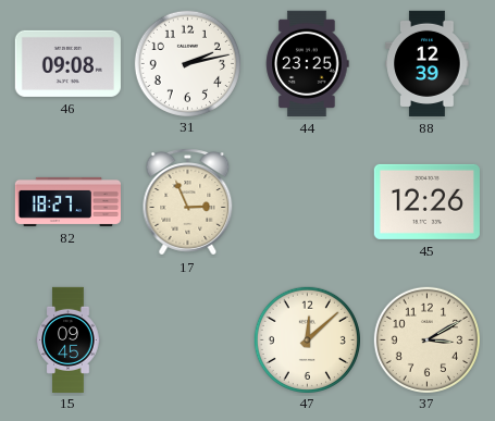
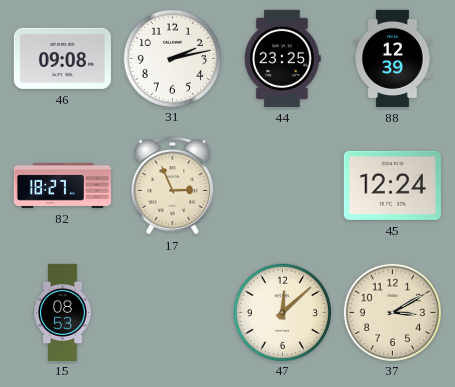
45: 12:26 -> 12:24 (392, 185)
15: 09:45 -> 08:53 (63, 312)
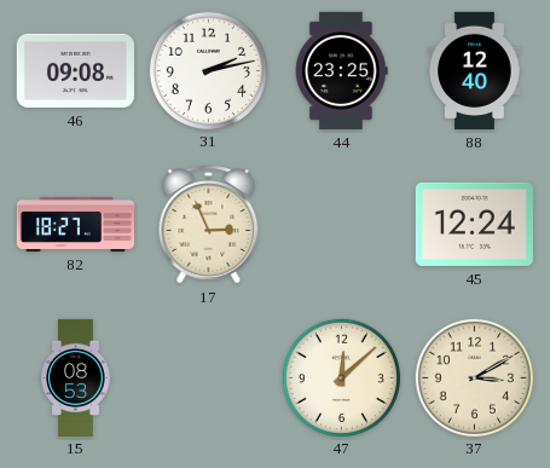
88: 12:39 -> 12:40 (475, 70)
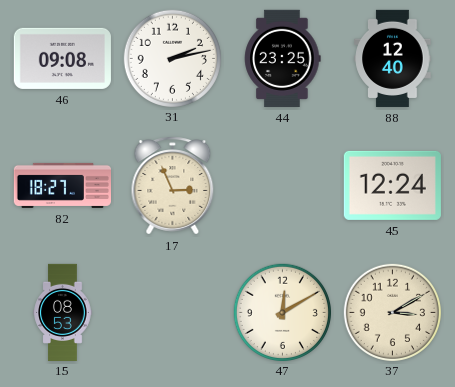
47: 12:08 -> 12:10 (282, 312)
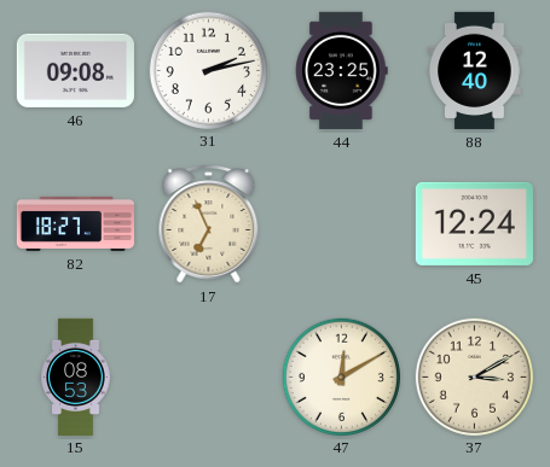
17: 2:56 -> 6:56 (209, 224)
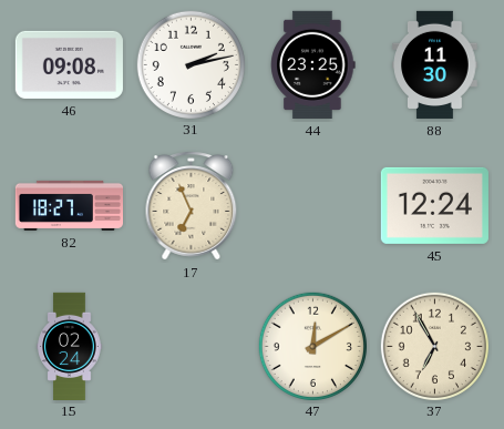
88: 12:40 -> 11:30 (435, 64)
15: 08:53 -> 02:24 (70, 346)
37: 3:10 -> 6:55 (434, 346)
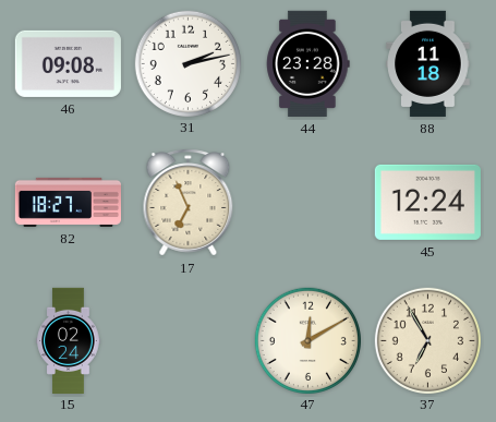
44: 23:25 -> 23:28 (309, 63)
88: 11:30 -> 11:18 (428, 63)
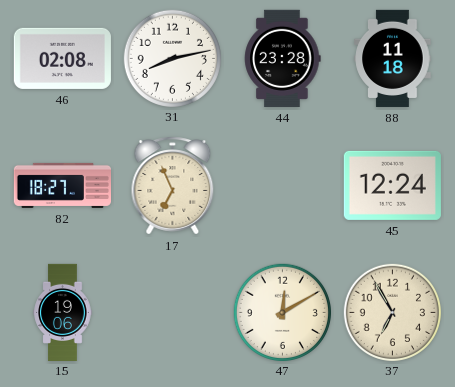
46: 09:08 -> 02:08 (62, 58)
31: 2:13 -> 8:13 (172, 58)
15: 02:24 -> 19:06 (63, 312)
